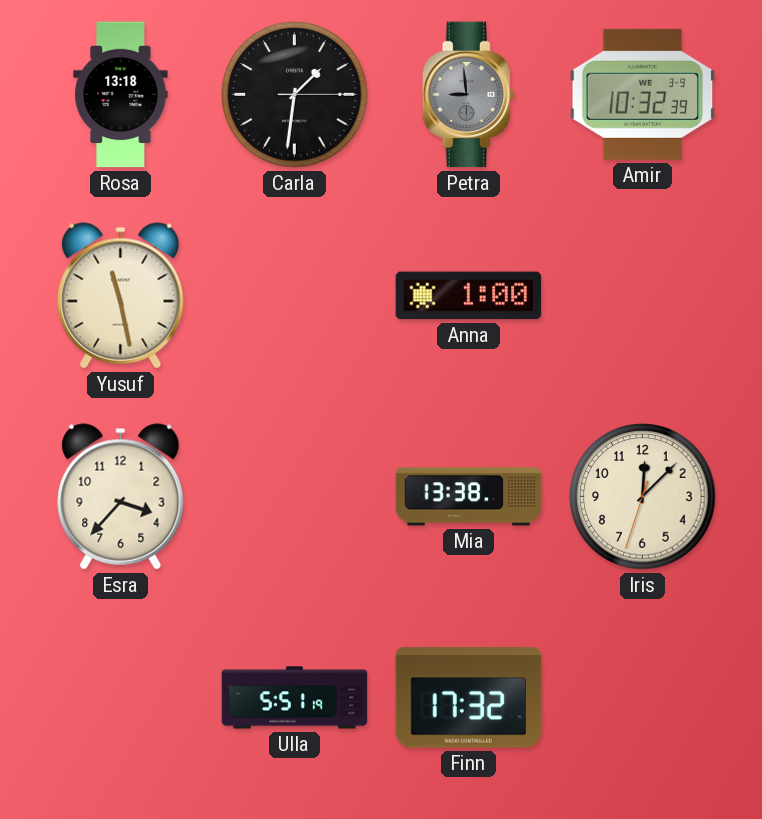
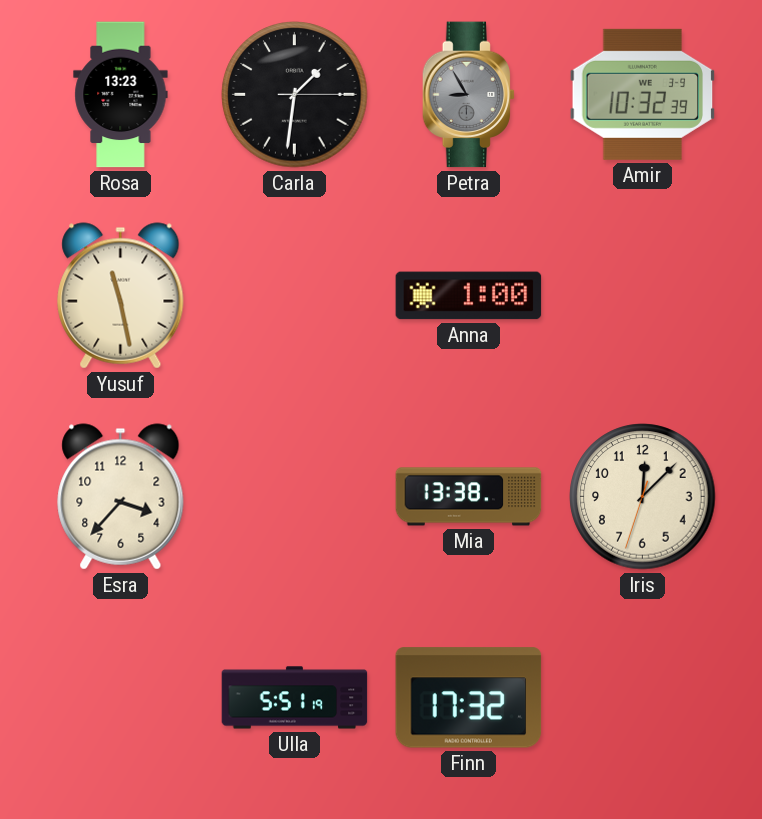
Rosa: 13:18 -> 13:23 (121, 95)
Petra: 8:59 -> 8:55 (469, 95)
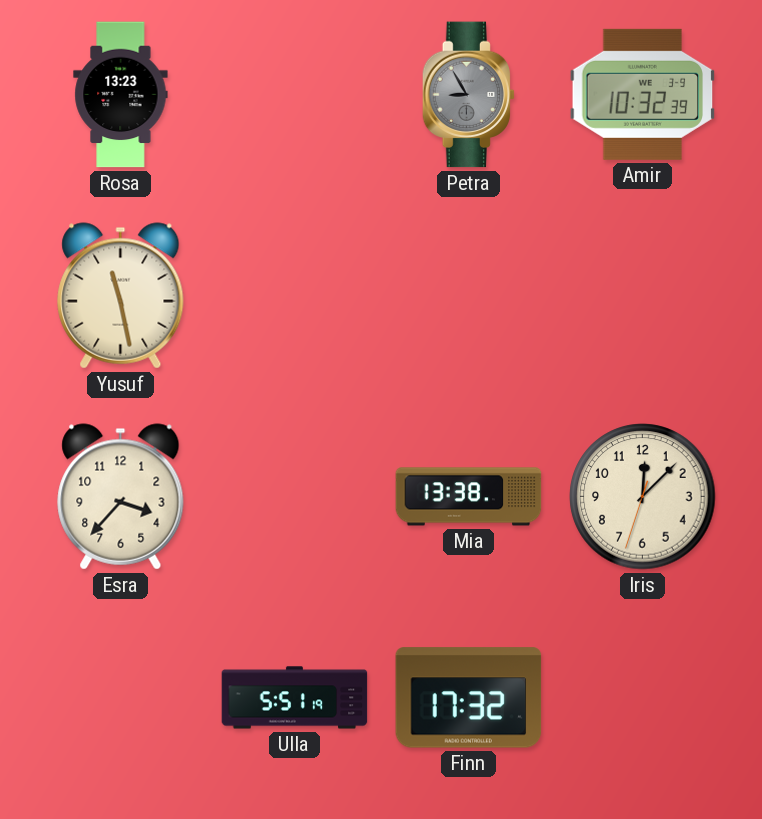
Carla: 1:31 -> none (295, 95)
Anna: 1:00 -> none (469, 296)
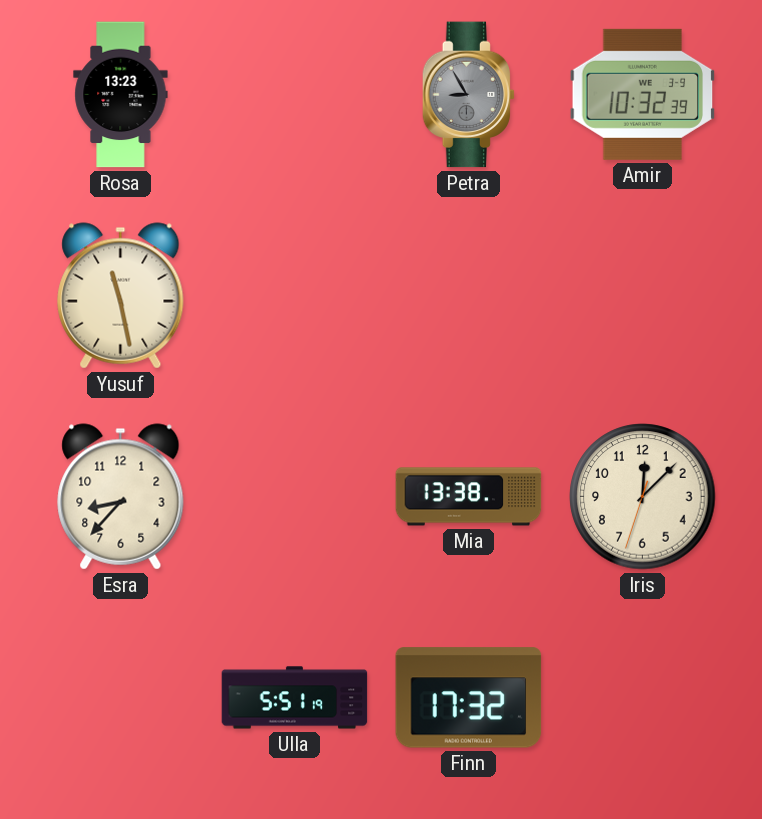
Esra: 3:37 -> 8:37 (121, 497)
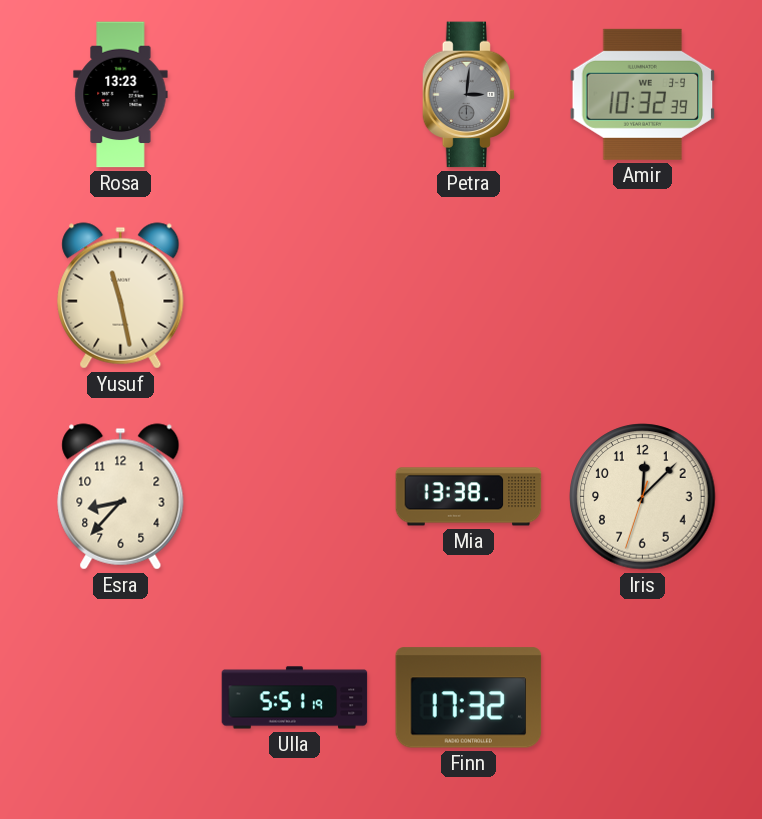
Petra: 8:55 -> 3:01 (469, 95)
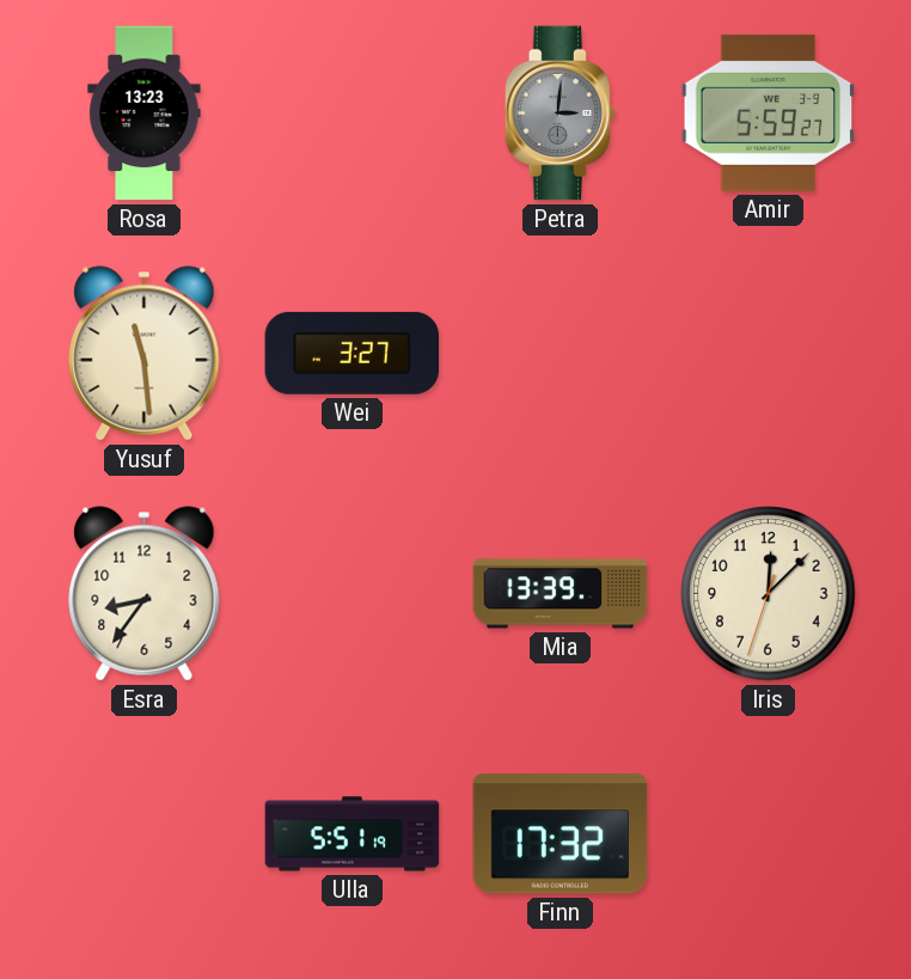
Amir: 10:32 -> 5:59 (769, 112)
Yusuf: 11:28 -> 11:29 (145, 354)
Wei: none -> 3:27 (353, 353)
Esra: 8:37 -> 8:36 (145, 594)
Mia: 13:38 -> 13:39 (561, 594)
